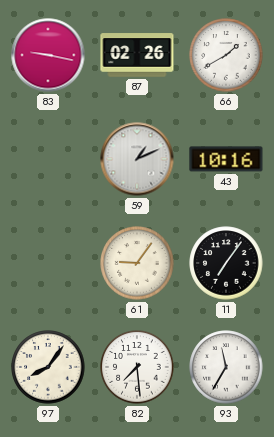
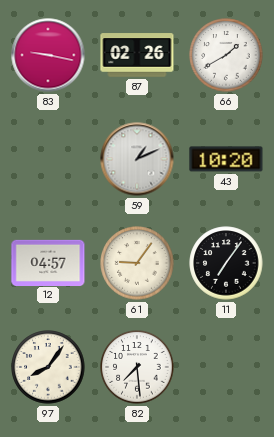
43: 10:16 -> 10:20 (226, 159)
12: none -> 04:57 (48, 262)
93: 11:35 -> none (226, 367)
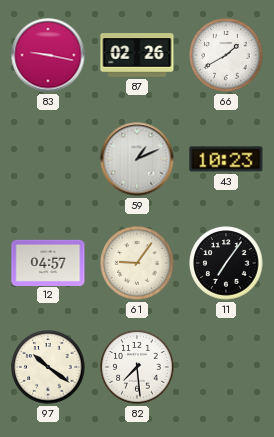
43: 10:20 -> 10:23 (226, 159)
97: 8:06 -> 10:21 (48, 367)
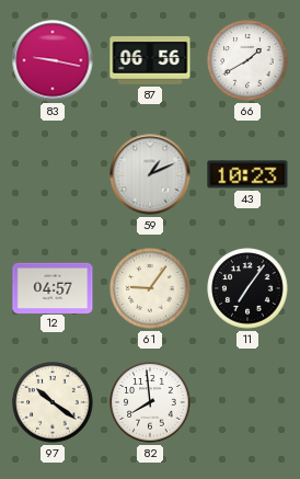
87: 02:26 -> 06:56 (150, 60)
82: 7:29 -> 7:59 (150, 402)
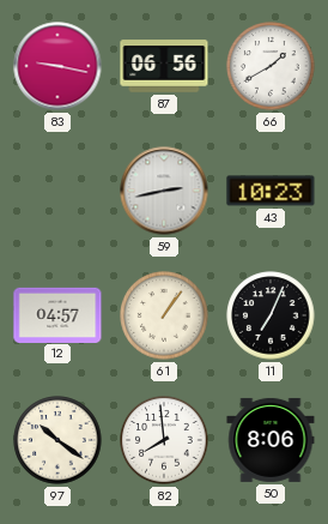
59: 1:11 -> 2:43 (164, 191)
61: 9:06 -> 1:06 (164, 315)
11: 7:06 -> 7:04 (271, 315)
50: none -> 8:06 (271, 440)
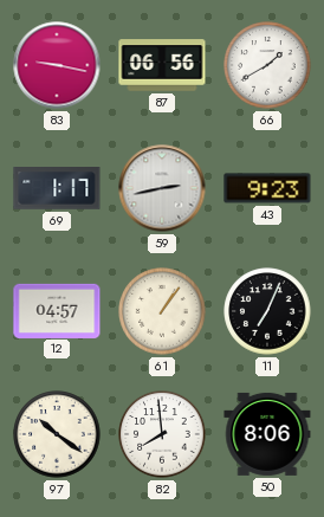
69: none -> 1:17 (57, 189)
43: 10:23 -> 9:23 (267, 188)
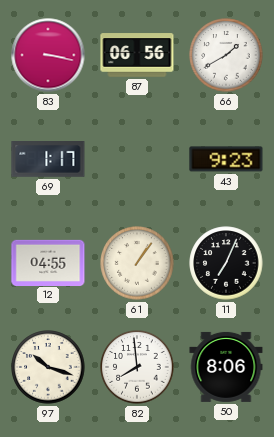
83: 9:17 -> 3:17 (48, 55)
59: 2:43 -> none (162, 188)
12: 04:57 -> 04:55 (48, 262)
97: 10:21 -> 10:18 (48, 367)
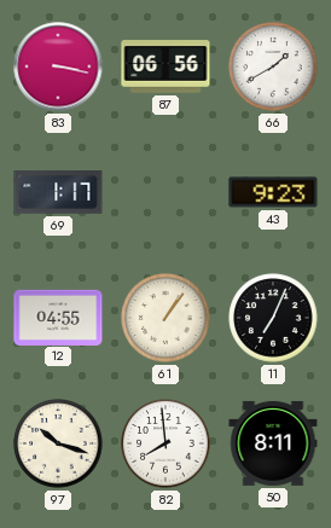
50: 8:06 -> 8:11 (273, 443)
